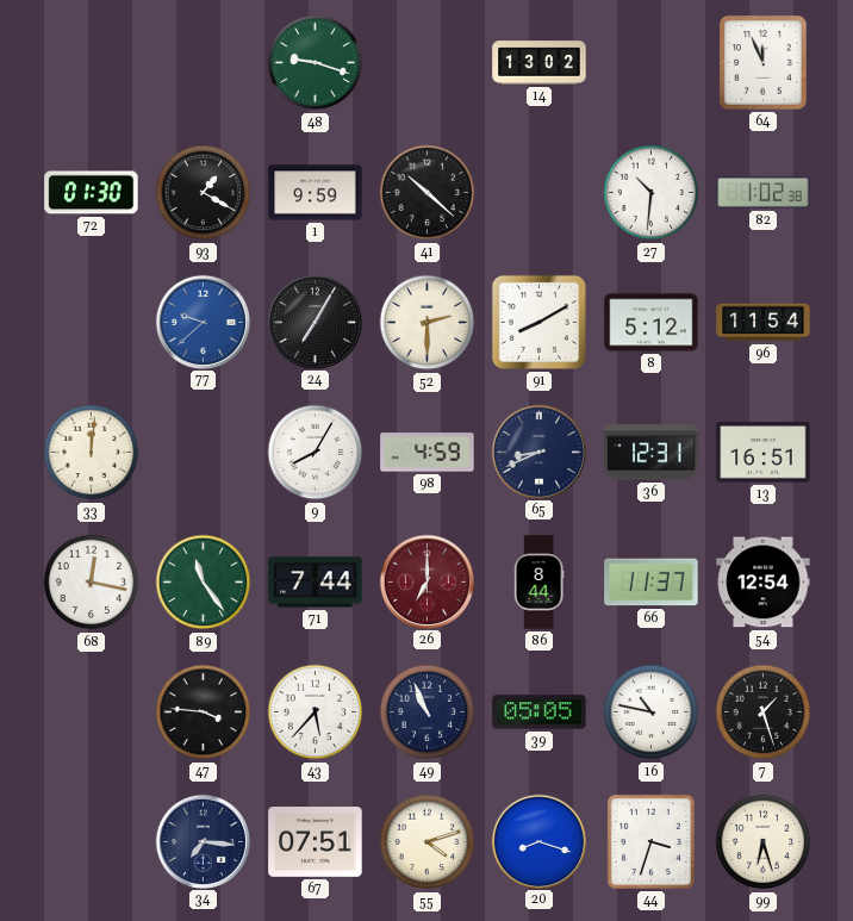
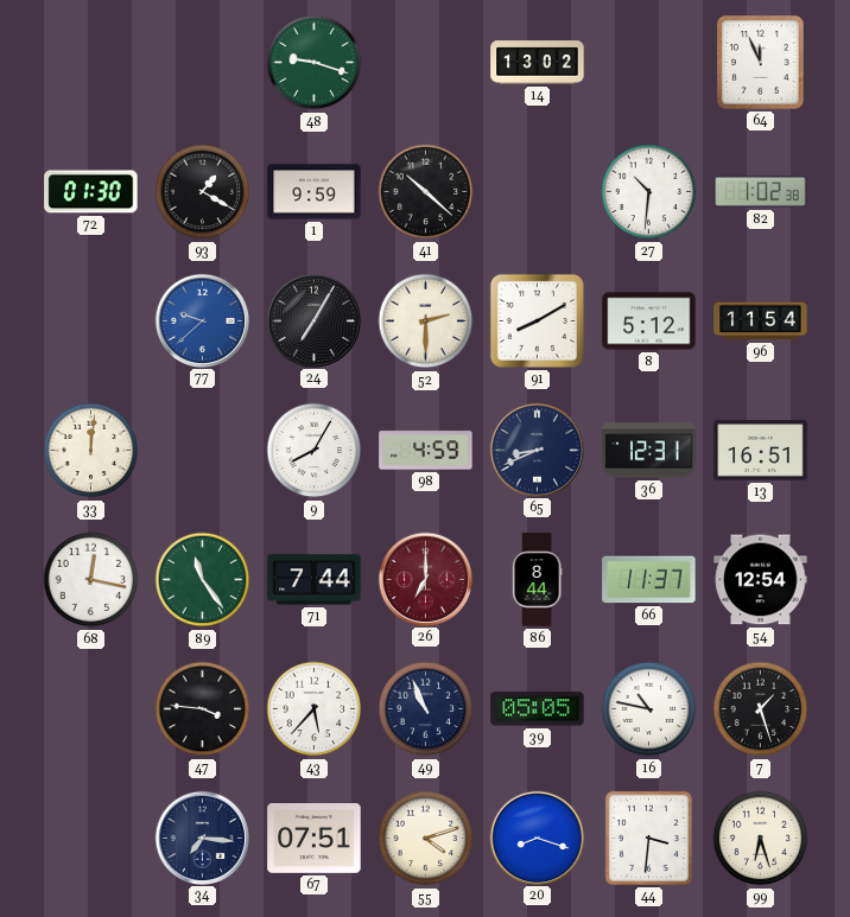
44: 3:33 -> 3:31 (648, 838)
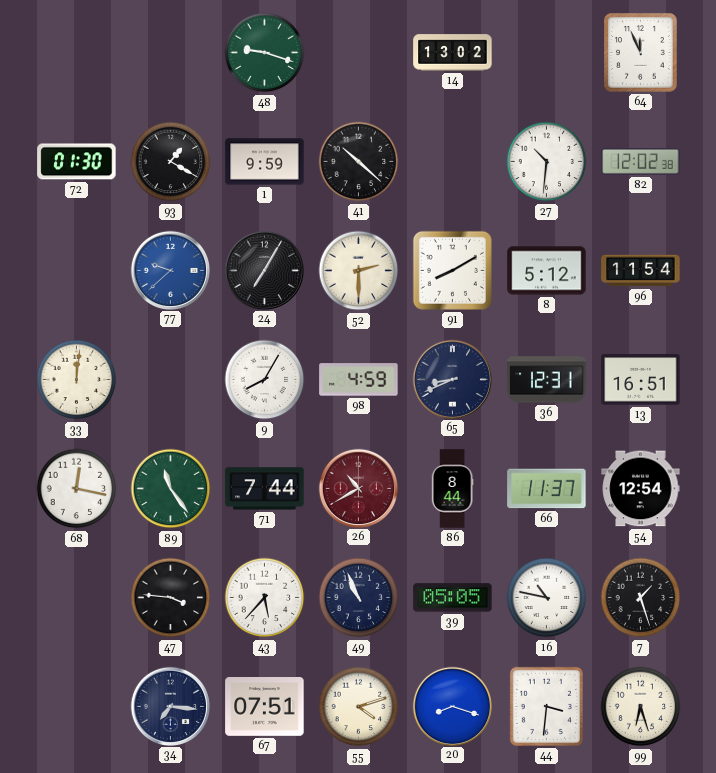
82: 1:02 -> 12:02 (641, 162)
26: 7:00 -> 10:40 (358, 488)
